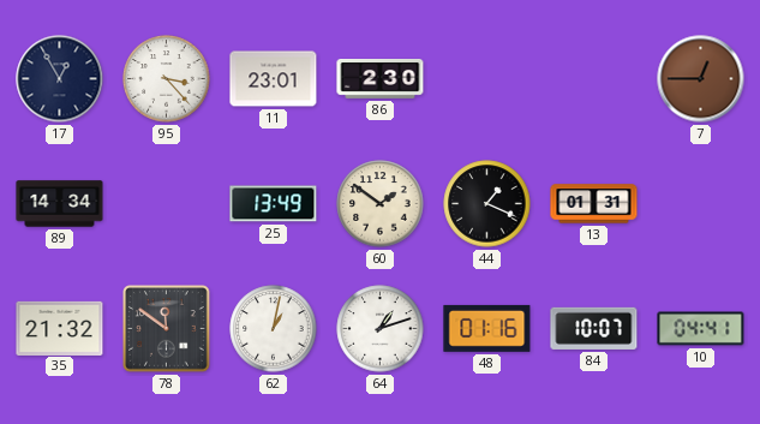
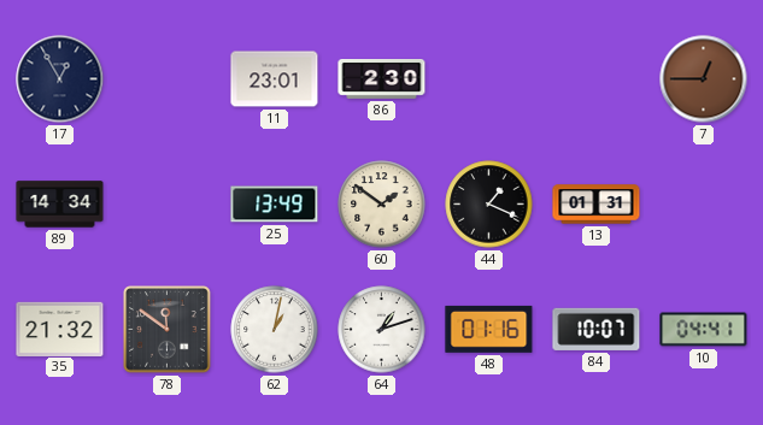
95: 3:23 -> none (167, 79)
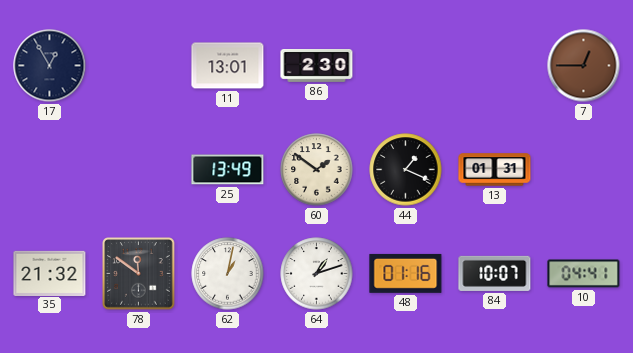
11: 23:01 -> 13:01 (228, 66)
89: 14:34 -> none (60, 205)
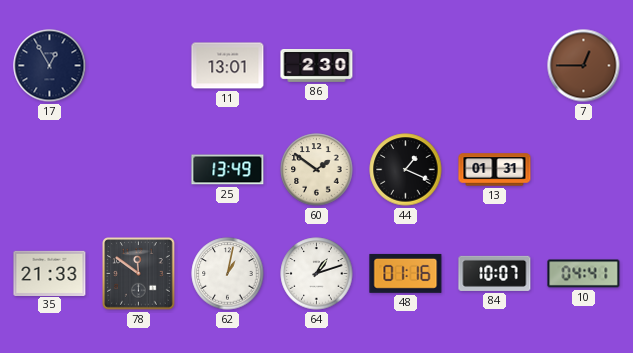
35: 21:32 -> 21:33 (50, 273)
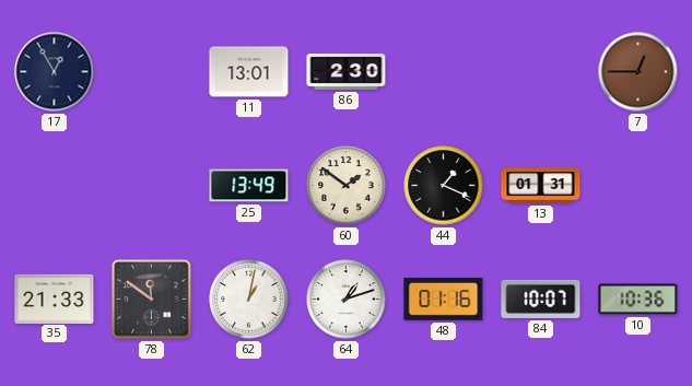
10: 04:41 -> 10:36 (638, 300)
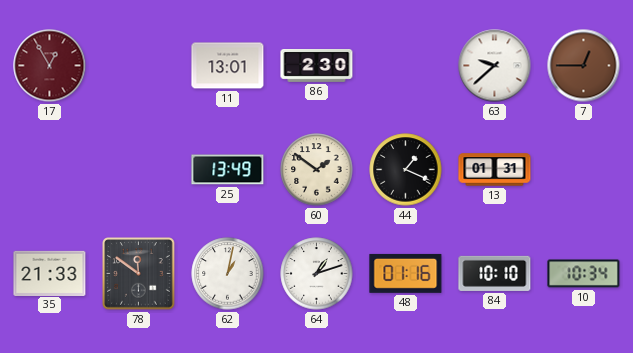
17 dial: navy -> burgundy (50, 66)
63: none -> 9:38 (495, 66)
84: 10:07 -> 10:10 (495, 273)
10: 10:36 -> 10:34 (584, 274)
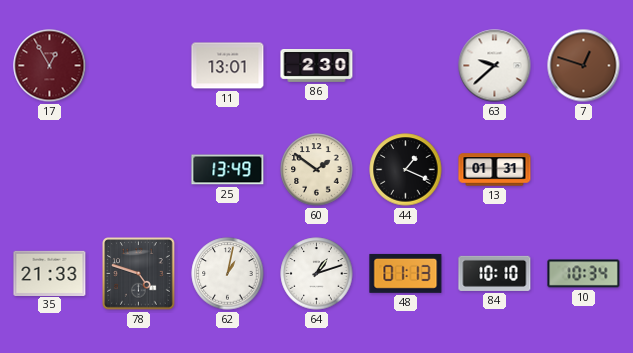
7: 12:45 -> 12:48 (584, 66)
78: 11:51 -> 4:48 (139, 274)
48: 01:16 -> 01:13 (406, 273)
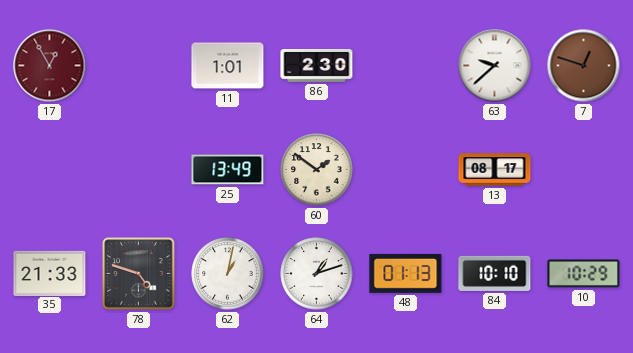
11: 13:01 -> 1:01 (228, 66)
44: 1:19 -> none (406, 170)
13: 01:31 -> 08:17 (495, 170)
10: 10:34 -> 10:29 (584, 274)
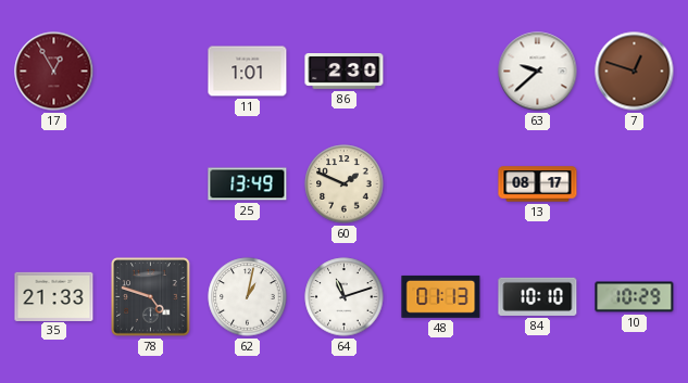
60: 1:51 -> 1:49 (345, 184)
64: 1:12 -> 11:12 (345, 297)
